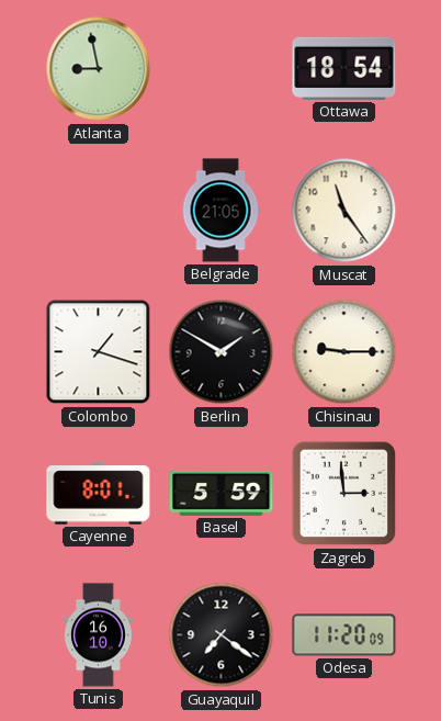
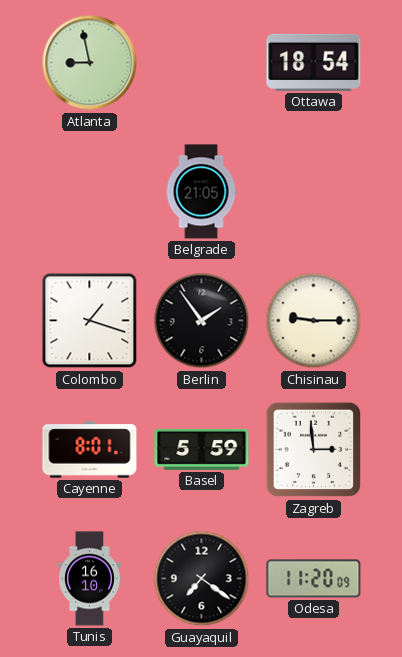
Muscat: 11:24 -> none (344, 211)
Berlin: 1:50 -> 1:54 (202, 321)
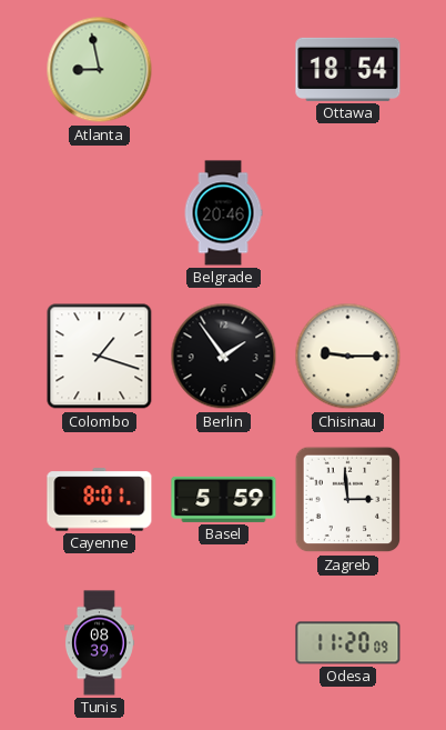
Belgrade: 21:05 -> 20:46 (223, 213)
Tunis: 16:10 -> 08:39 (99, 643)
Guayaquil: 7:21 -> none (202, 579)
